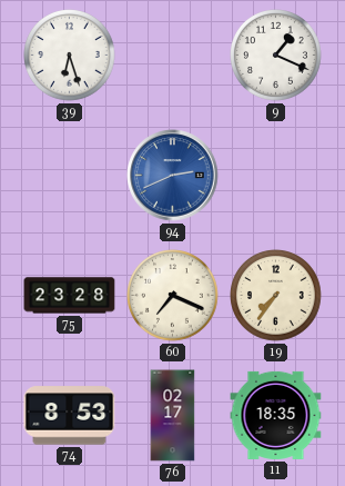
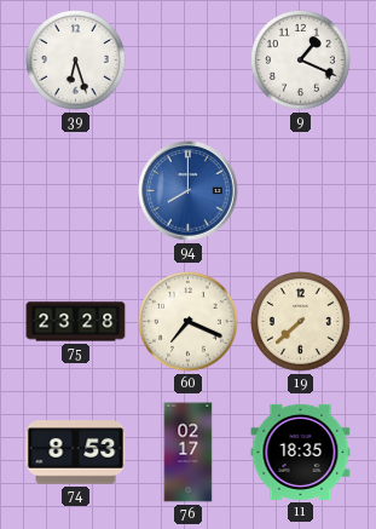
94: 2:41 -> 8:00 (189, 191)
19: 7:36 -> 7:38 (301, 322)
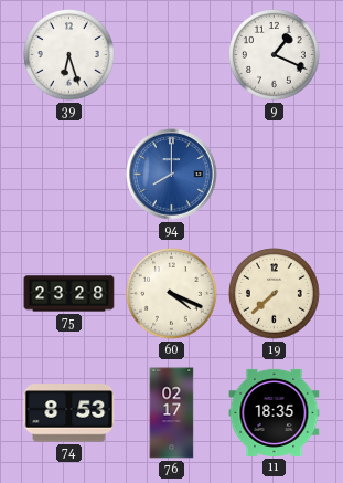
60: 7:19 -> 4:19 (172, 294)
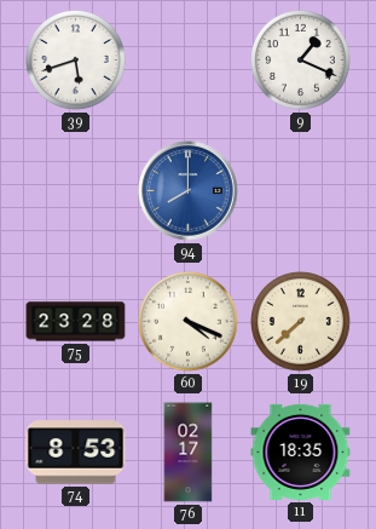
39: 6:27 -> 5:42 (76, 61)
